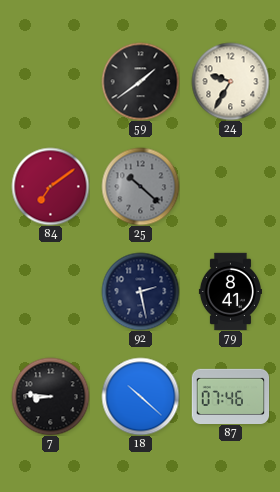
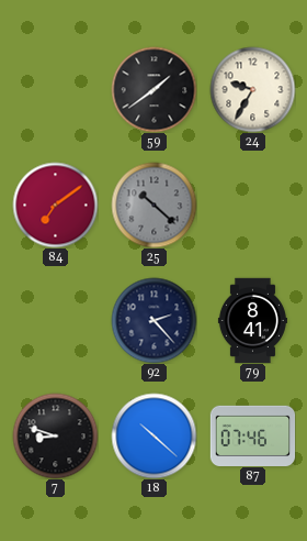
92: 2:28 -> 2:23 (153, 320)
7: 8:46 -> 8:48 (55, 435)
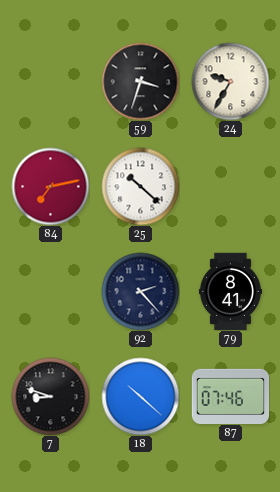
59: 1:39 -> 3:33 (140, 81)
84: 7:09 -> 7:13 (50, 186)
25 dial: grey -> white (140, 186)
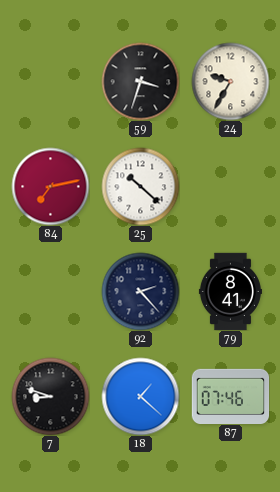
18: 10:22 -> 1:22 (140, 396)
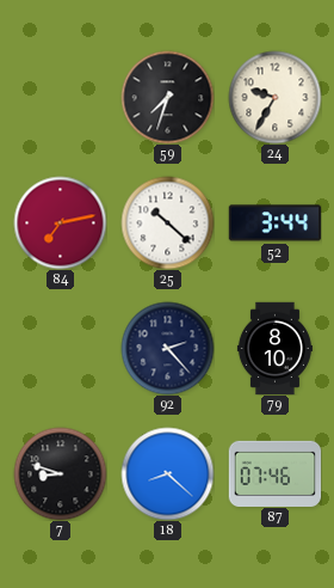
59: 3:33 -> 7:33 (167, 97)
52: none -> 3:44 (274, 223)
79: 8:41 -> 8:10 (274, 348)
18: 1:22 -> 8:22 (167, 473)
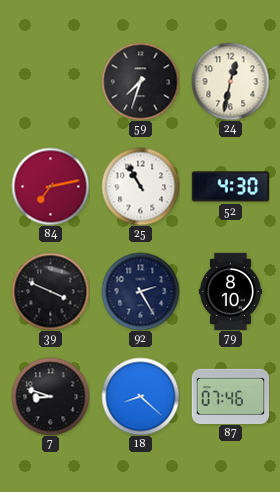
24: 9:35 -> 12:32 (230, 81)
25: 10:22 -> 10:55 (140, 186)
52: 3:44 -> 4:30 (230, 187)
39: none -> 3:49 (50, 291)
92: 2:23 -> 2:25 (140, 291)
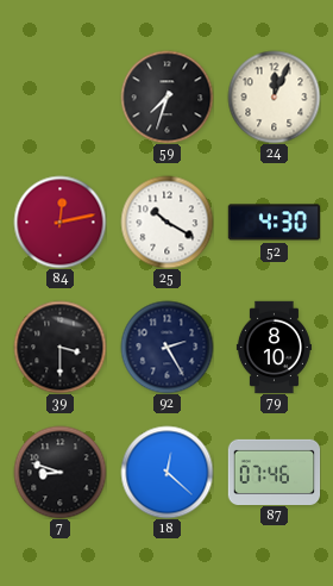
24: 12:32 -> 12:04 (274, 96)
84: 7:13 -> 12:13 (59, 222)
25: 10:55 -> 10:20 (166, 222)
39: 3:49 -> 3:30 (59, 347)
18: 8:22 -> 12:22 (166, 472)
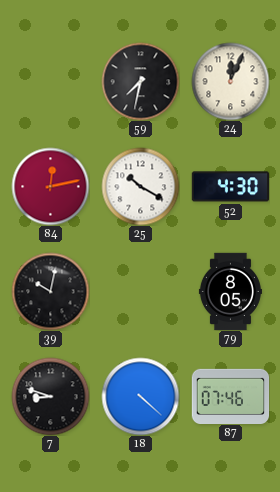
59: 7:33 -> 7:32 (140, 81)
39: 3:30 -> 10:02 (50, 291)
92: 2:25 -> none (166, 347)
79: 8:10 -> 8:05 (230, 291)
18: 12:22 -> 4:22 (140, 396)
